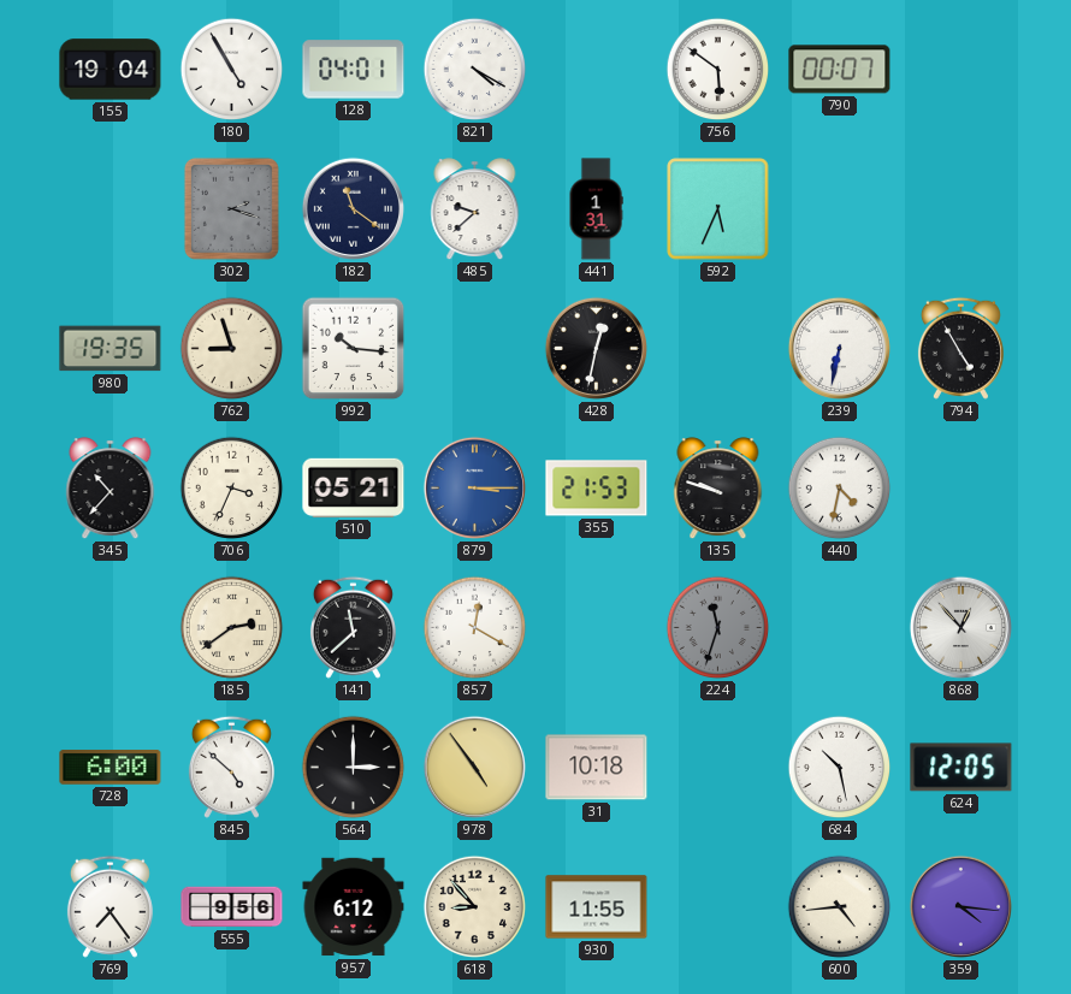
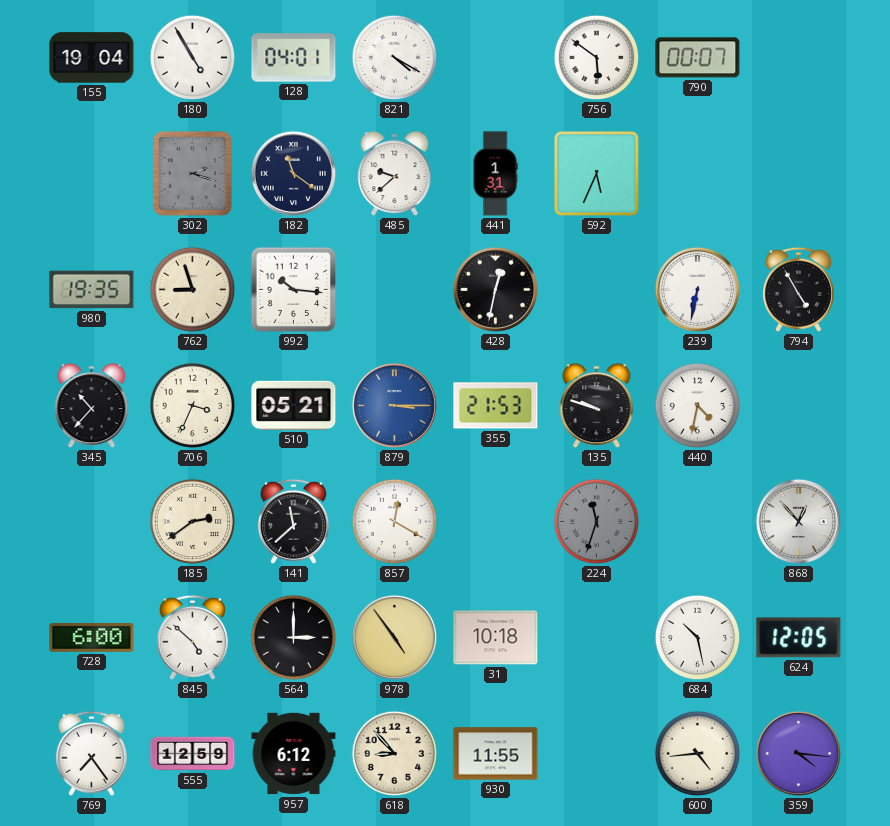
555: 9:56 -> 12:59 (193, 754)
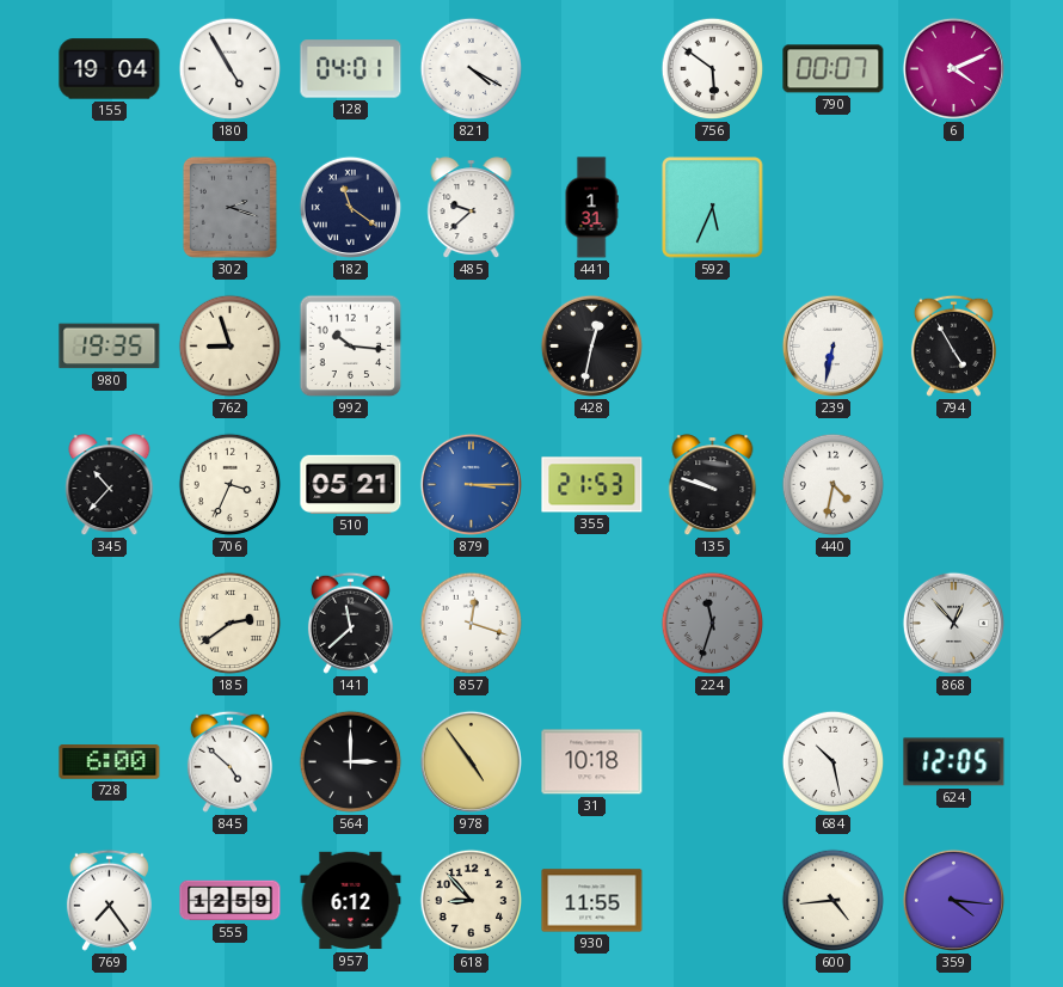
6: none -> 4:11 (953, 68)
857: 12:20 -> 12:18 (472, 624)
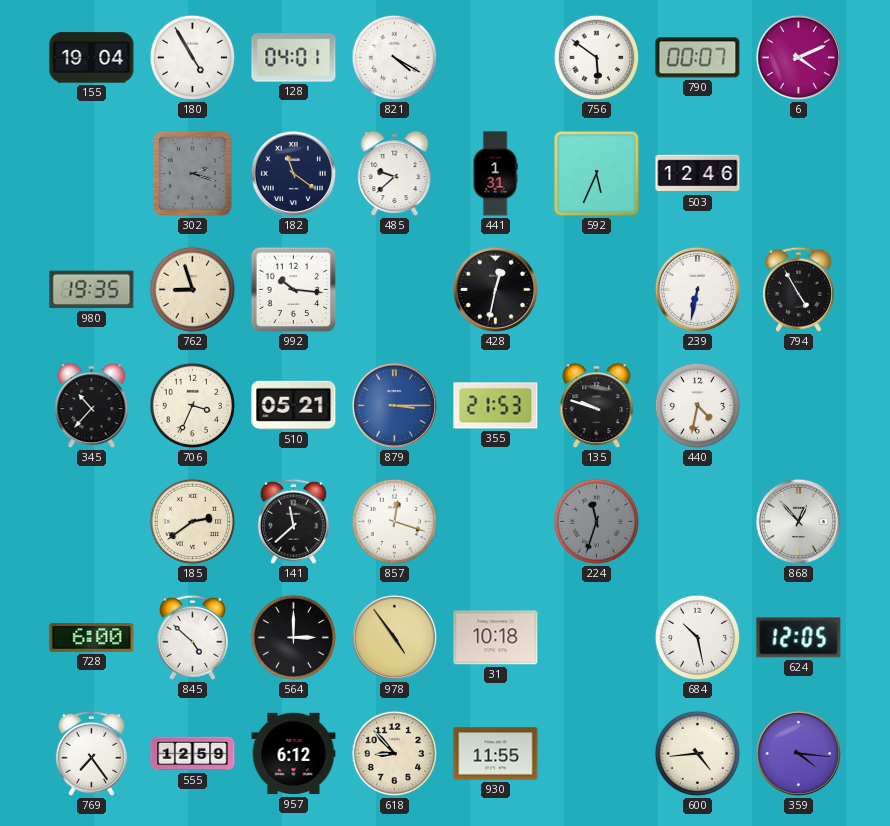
503: none -> 12:46 (698, 174)
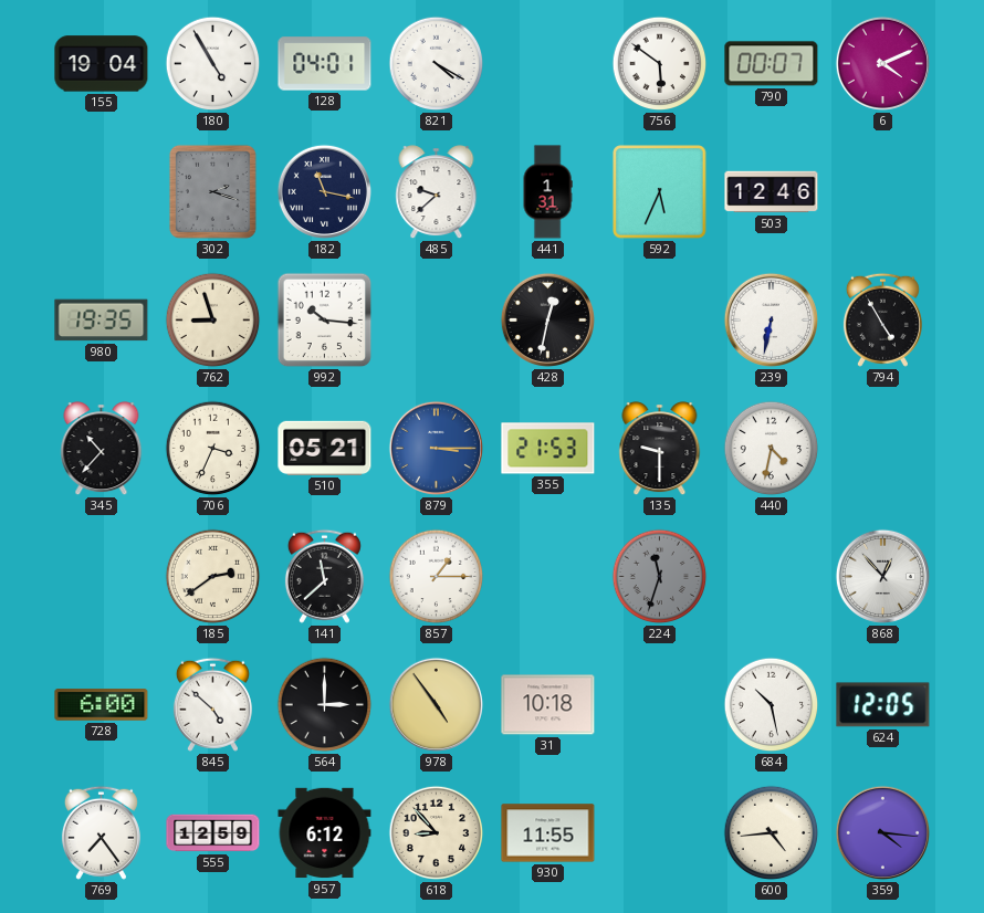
182: 11:21 -> 11:17 (324, 191)
135: 9:48 -> 9:30 (660, 449)
857: 12:18 -> 1:15 (437, 577)
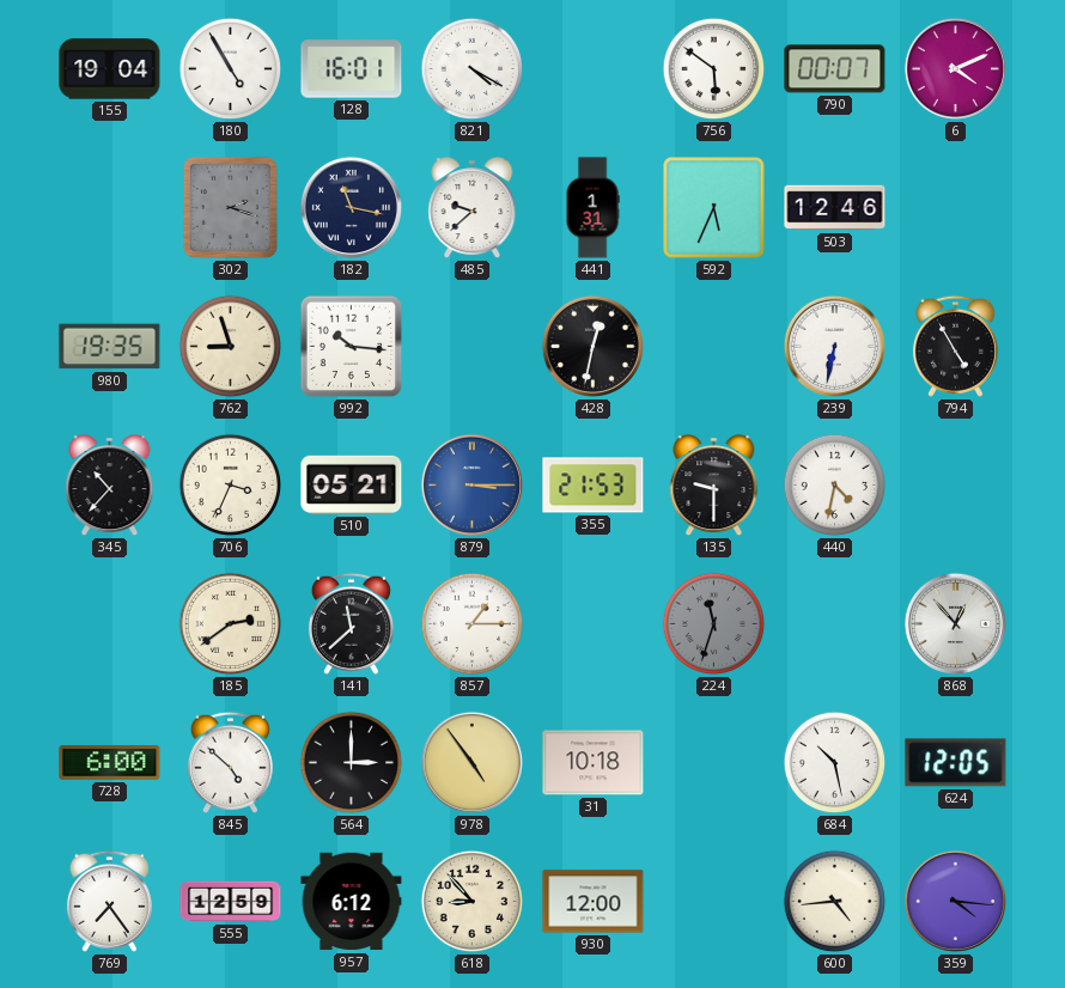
128: 04:01 -> 16:01 (352, 69)
930: 11:55 -> 12:00 (594, 902)
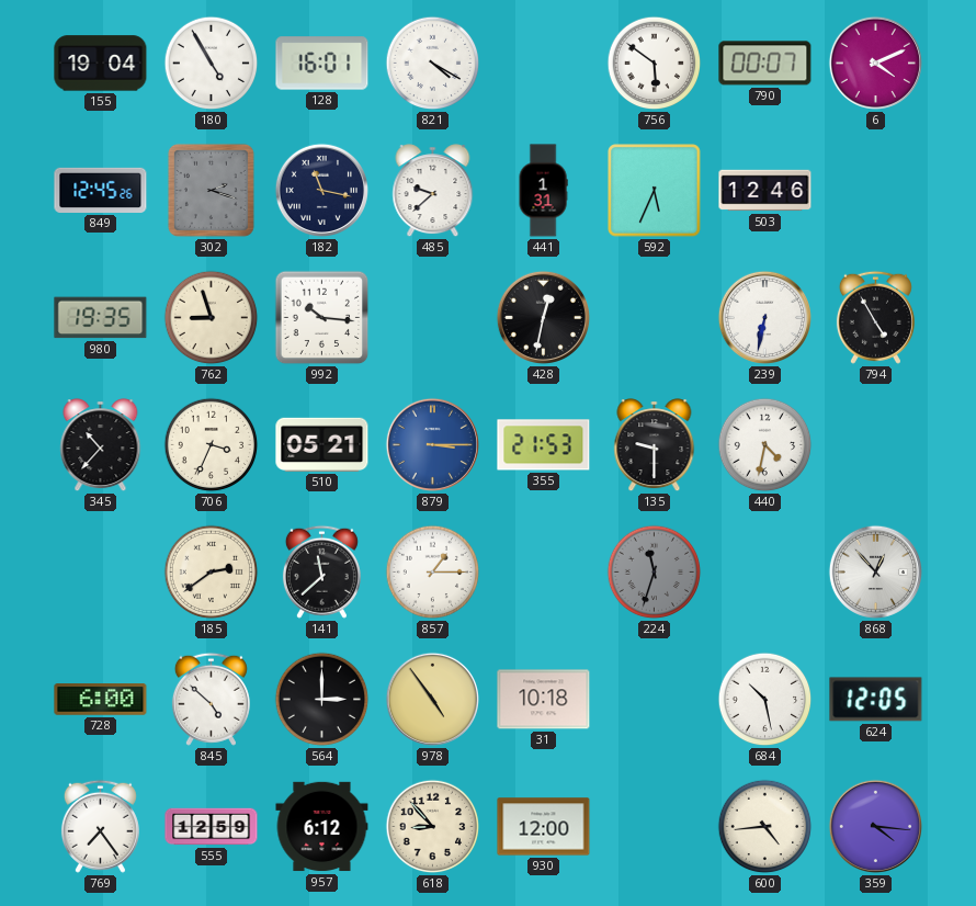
849: none -> 12:45 (101, 190)
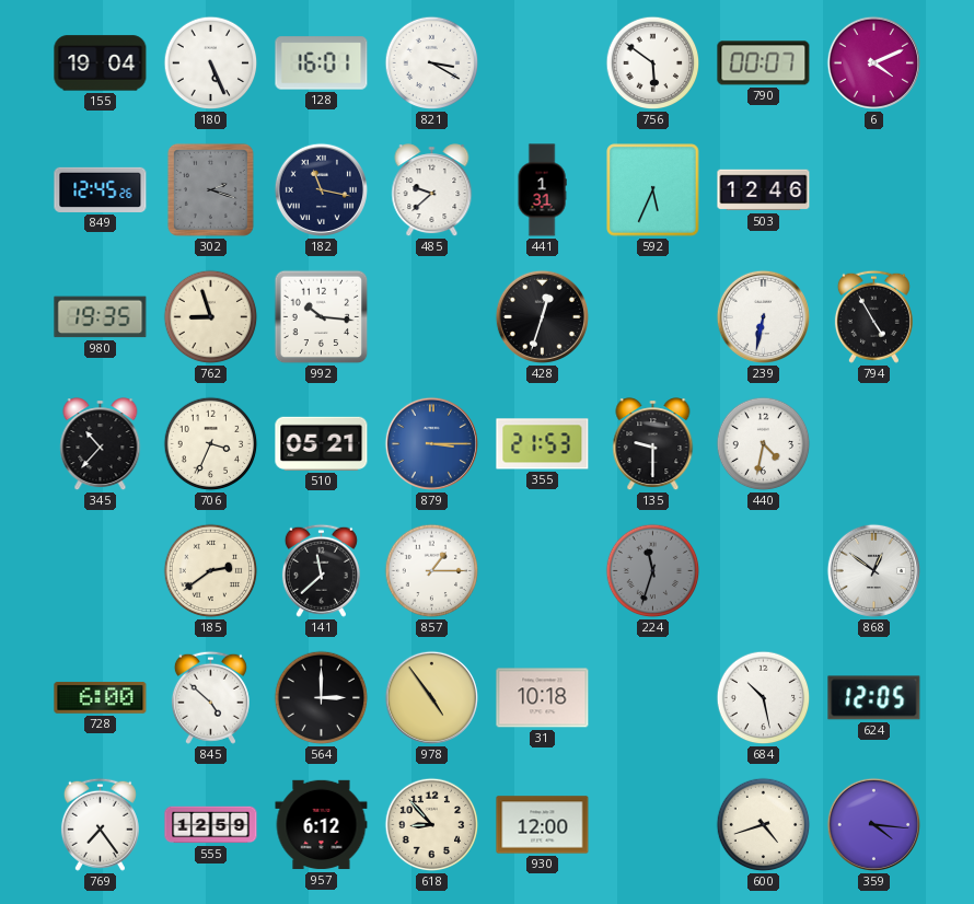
180: 4:55 -> 5:26 (211, 63)
821: 4:20 -> 3:20 (432, 63)
428: 12:32 -> 12:33 (542, 316)
868: 12:53 -> 12:51 (873, 570)
600: 4:44 -> 4:42 (764, 825)
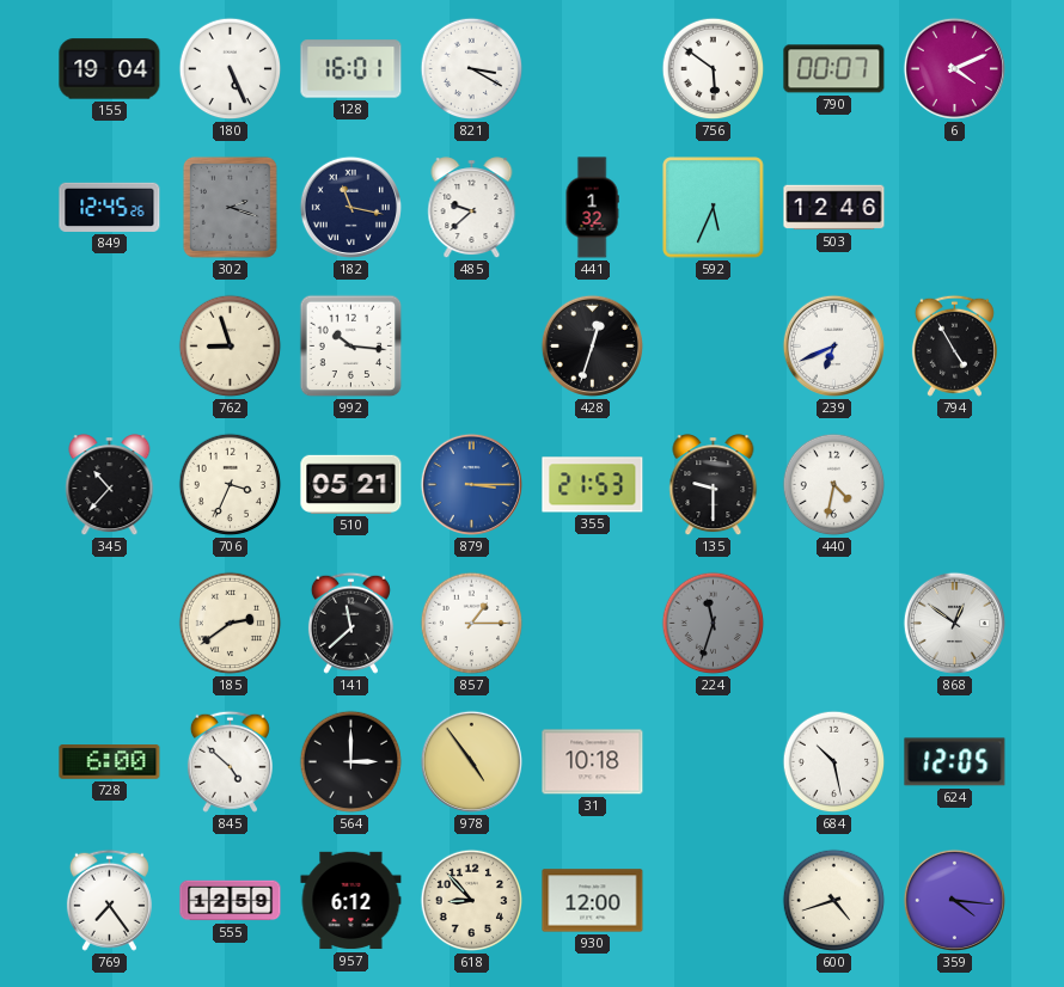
441: 1:31 -> 1:32 (592, 208)
980: 19:35 -> none (101, 317)
239: 6:32 -> 6:41 (833, 345)
